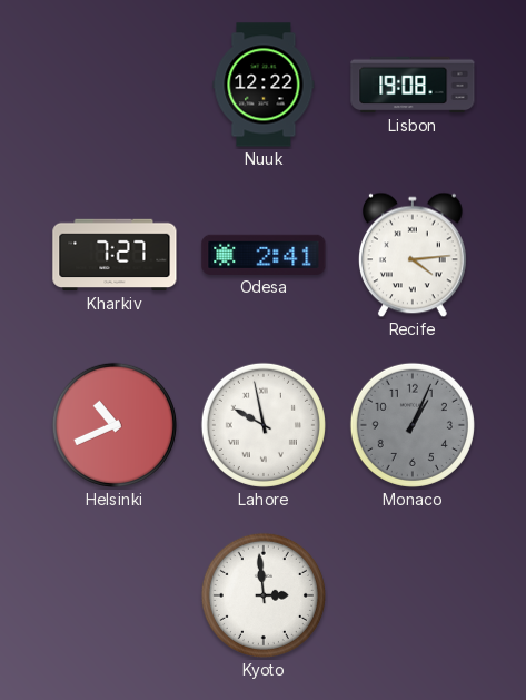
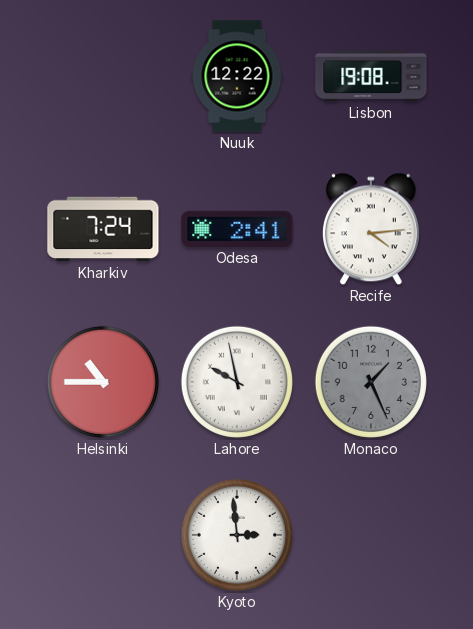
Kharkiv: 7:27 -> 7:24 (103, 229)
Helsinki: 10:41 -> 10:45 (103, 382)
Monaco: 1:04 -> 1:26 (371, 382)
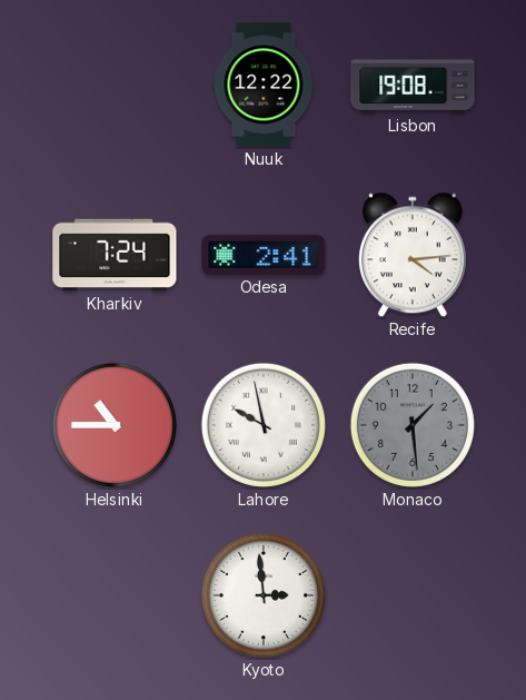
Monaco: 1:26 -> 1:29 (413, 425)
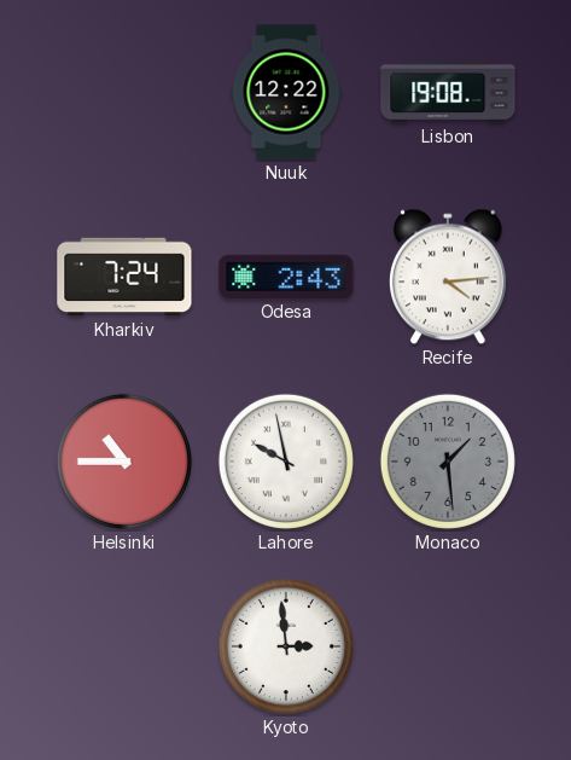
Odesa: 2:41 -> 2:43 (286, 277)
